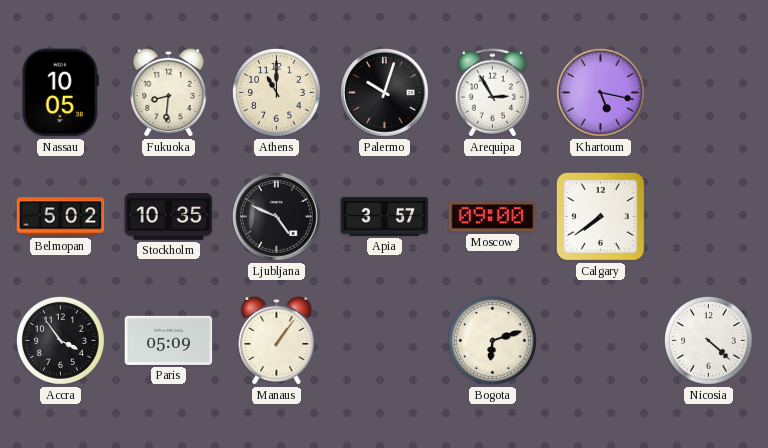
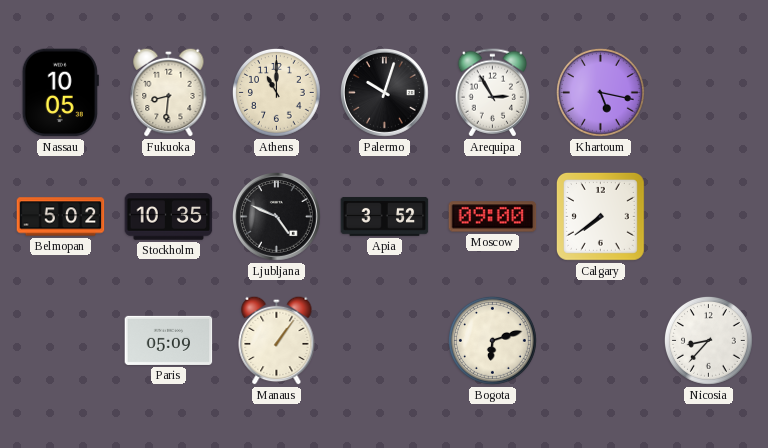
Apia: 3:57 -> 3:52 (385, 216)
Accra: 3:54 -> none (60, 340)
Nicosia: 4:22 -> 8:37 (708, 340)
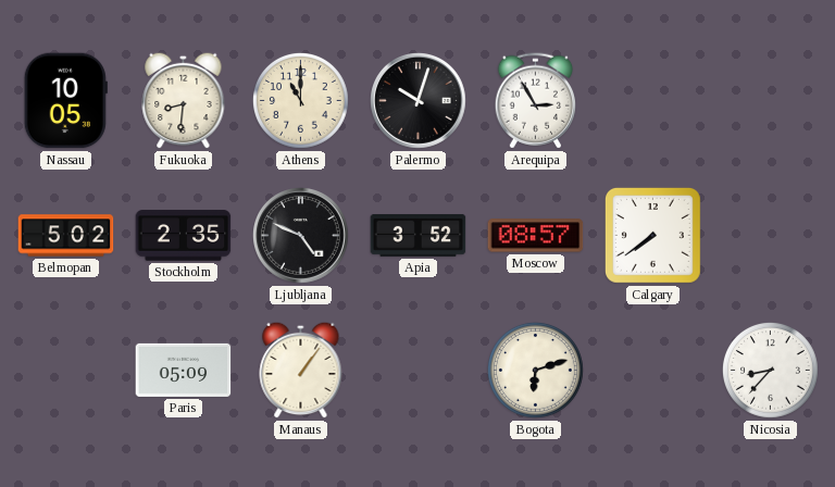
Khartoum: 5:17 -> none (600, 92)
Stockholm: 10:35 -> 2:35 (184, 236)
Moscow: 09:00 -> 08:57 (536, 236)
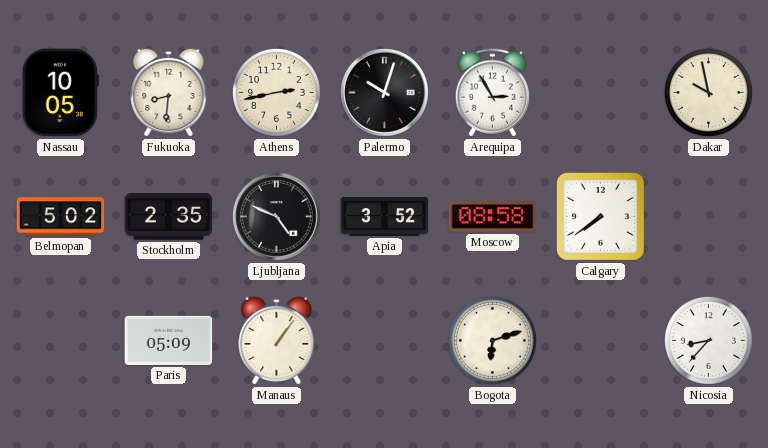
Athens: 11:00 -> 2:43 (276, 92)
Dakar: none -> 9:58 (708, 92)
Moscow: 08:57 -> 08:58 (493, 217)
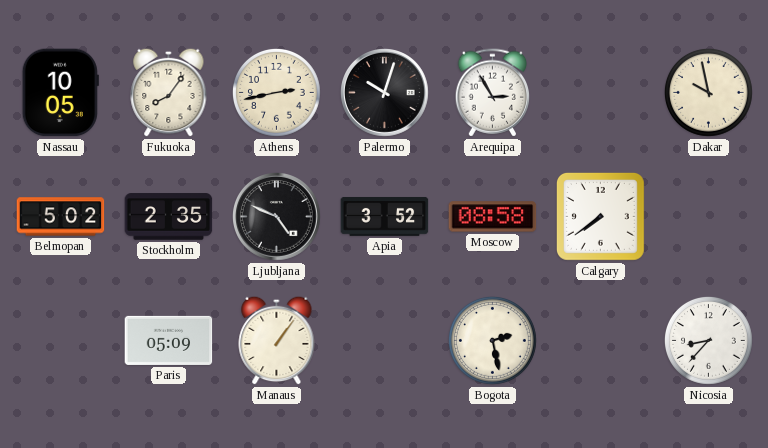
Fukuoka: 8:31 -> 8:06 (169, 92)
Bogota: 6:12 -> 2:28 (492, 340)
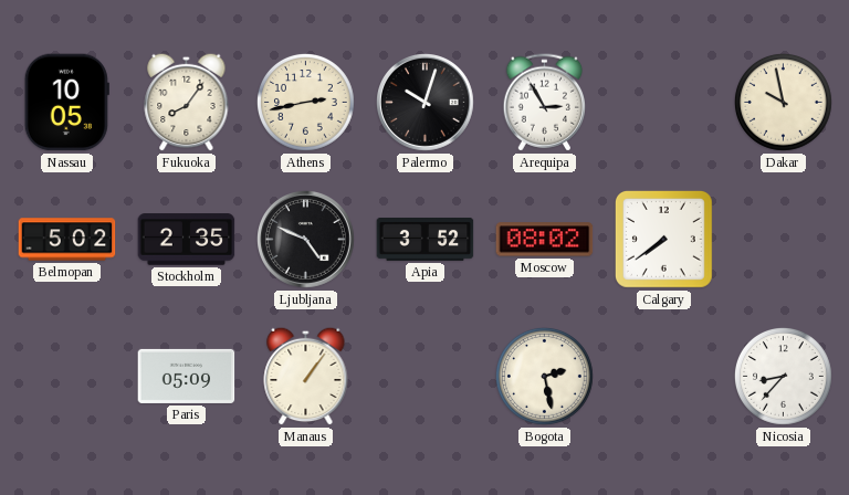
Moscow: 08:58 -> 08:02 (545, 240)
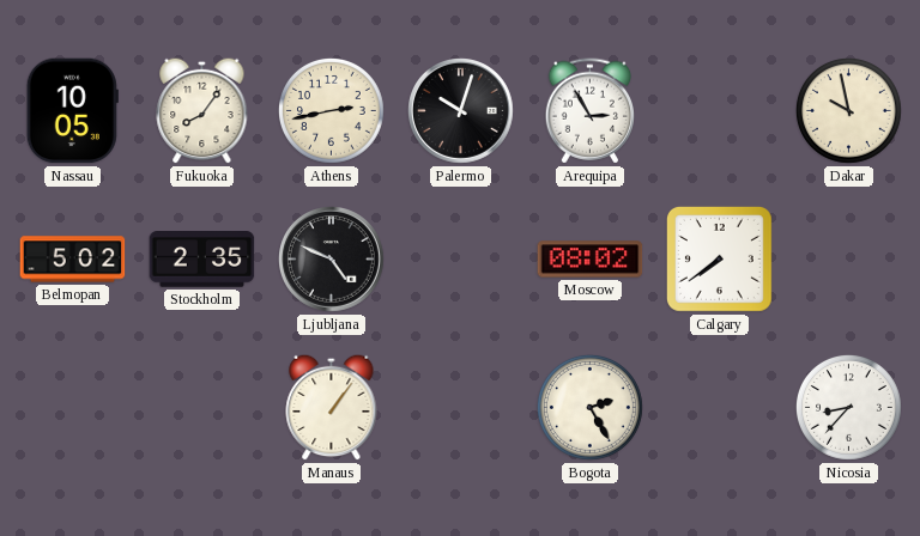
Apia: 3:52 -> none (426, 239)
Paris: 05:09 -> none (187, 376)
Bogota: 2:28 -> 2:25 (589, 407)
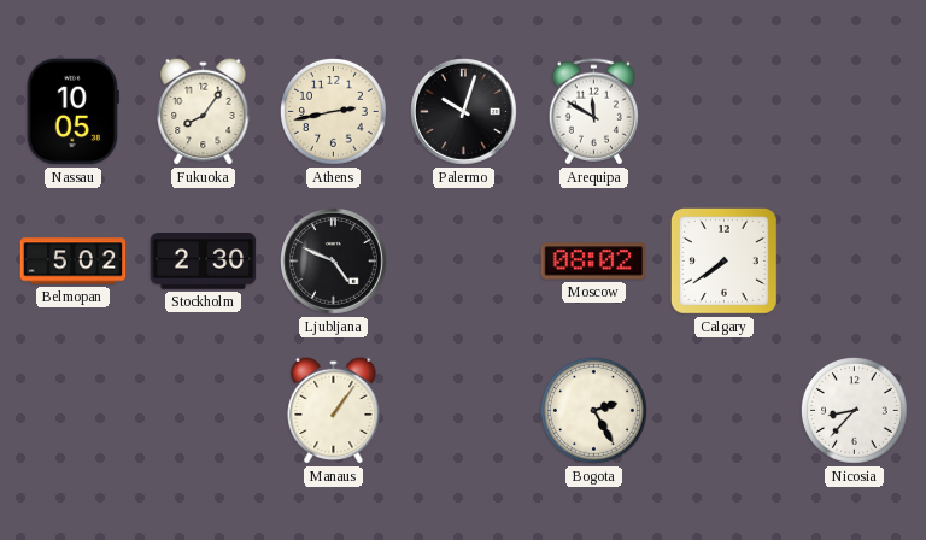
Arequipa: 2:55 -> 11:50 (593, 112)
Dakar: 9:58 -> none (848, 110)
Stockholm: 2:35 -> 2:30 (204, 262)
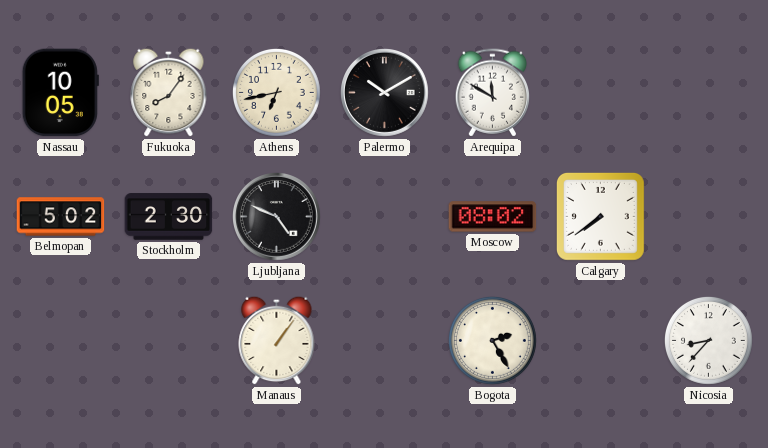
Athens: 2:43 -> 6:43 (276, 92)
Palermo: 10:03 -> 10:10 (385, 93)
